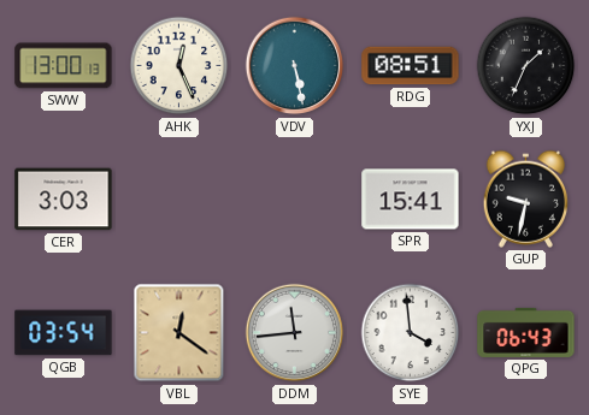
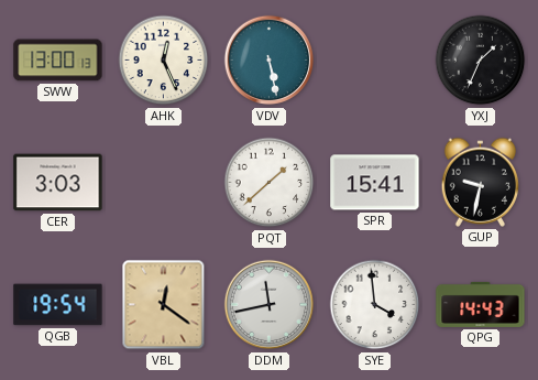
RDG: 08:51 -> none (411, 66)
PQT: none -> 1:38 (270, 183)
QGB: 03:54 -> 19:54 (58, 305)
DDM: 11:44 -> 11:43 (270, 305)
QPG: 06:43 -> 14:43 (481, 304)
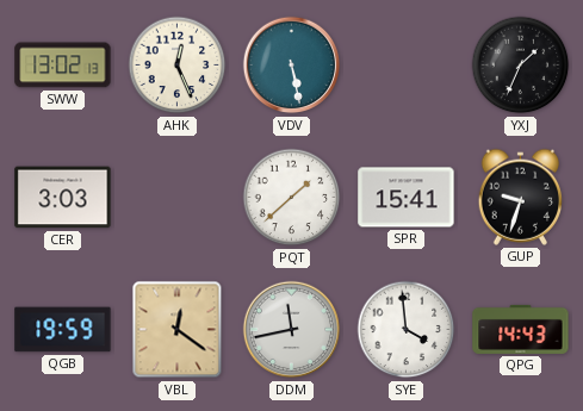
SWW: 13:00 -> 13:02 (63, 66)
GUP: 9:32 -> 9:33 (520, 197)
QGB: 19:54 -> 19:59 (63, 330)
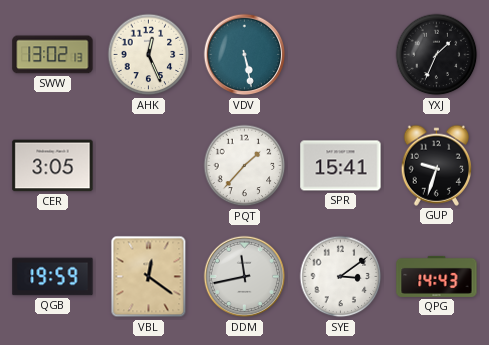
CER: 3:03 -> 3:05 (53, 166)
PQT: 1:38 -> 1:37 (245, 166)
SYE: 3:59 -> 3:09 (341, 277)
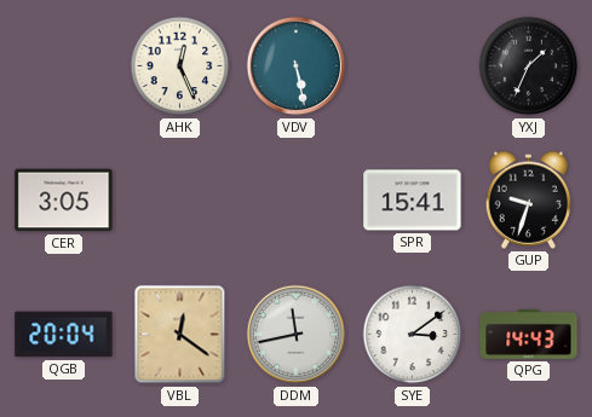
SWW: 13:02 -> none (53, 55)
PQT: 1:37 -> none (245, 166)
QGB: 19:59 -> 20:04 (64, 335)
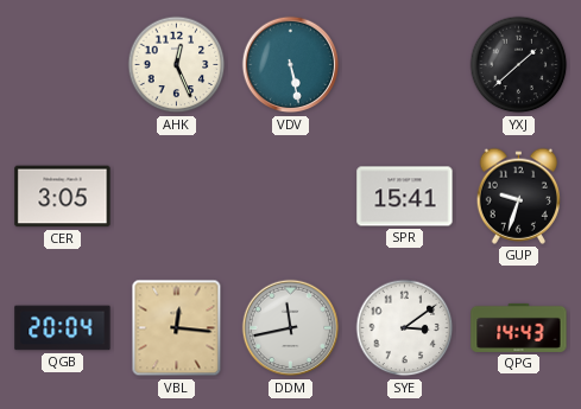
YXJ: 1:34 -> 1:38 (519, 65)
VBL: 12:21 -> 12:16 (177, 328)
